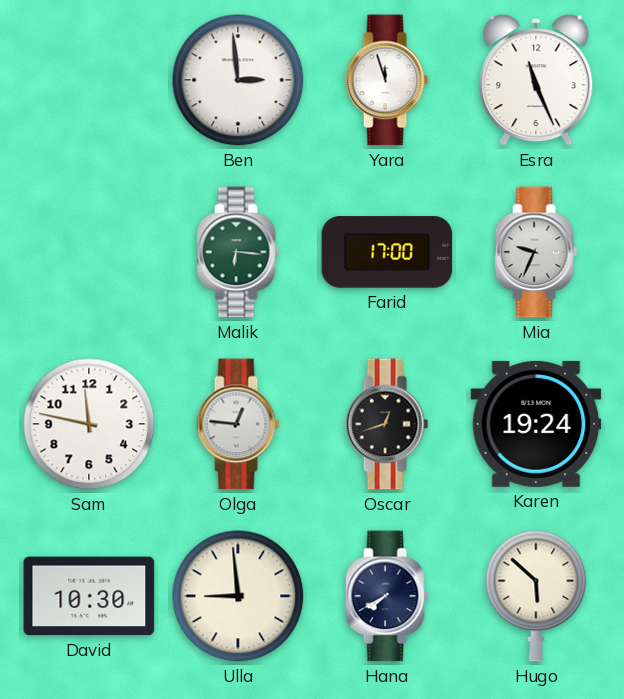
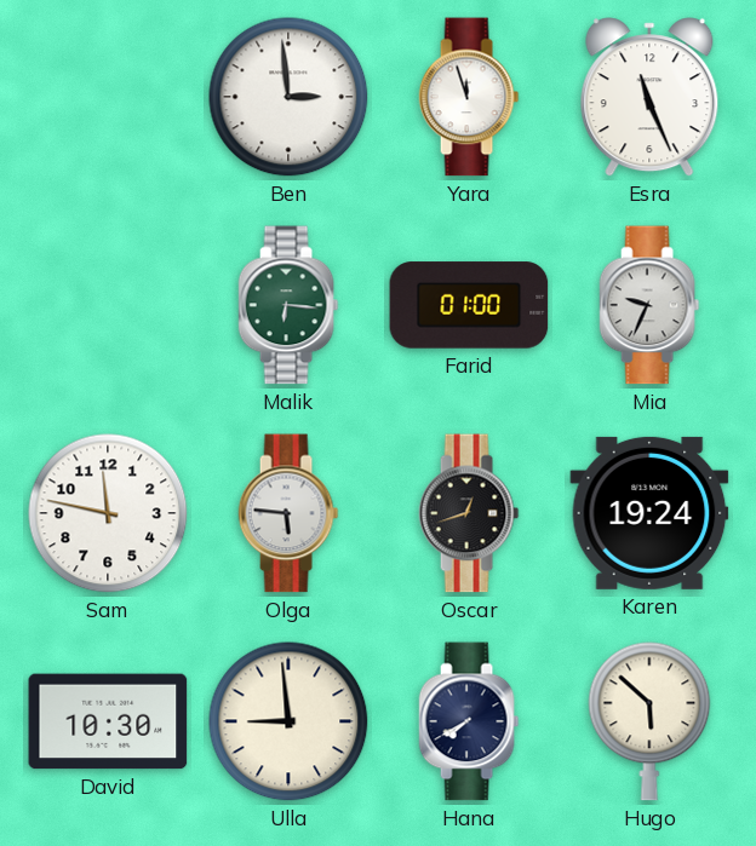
Farid: 17:00 -> 01:00 (469, 305)
Olga: 12:46 -> 5:46 (288, 513)
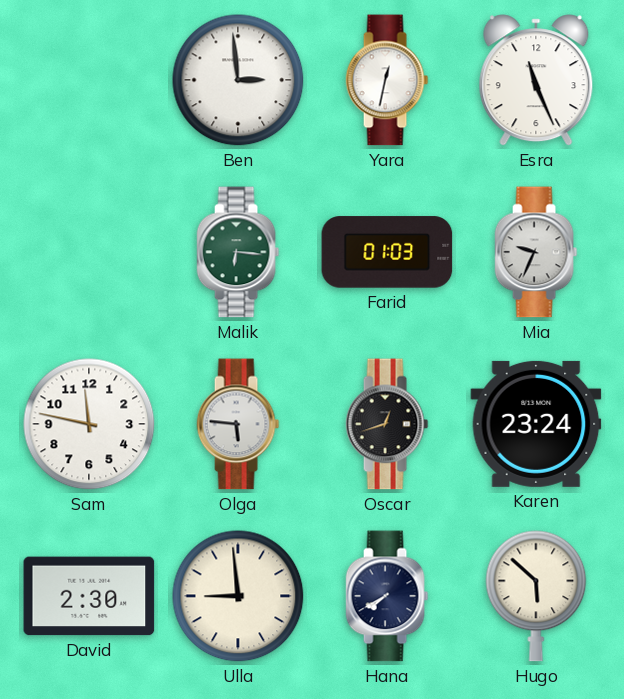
Yara: 11:57 -> 12:32 (387, 80)
Farid: 01:00 -> 01:03 (387, 252)
Karen: 19:24 -> 23:24 (536, 424)
David: 10:30 -> 2:30 (89, 596)
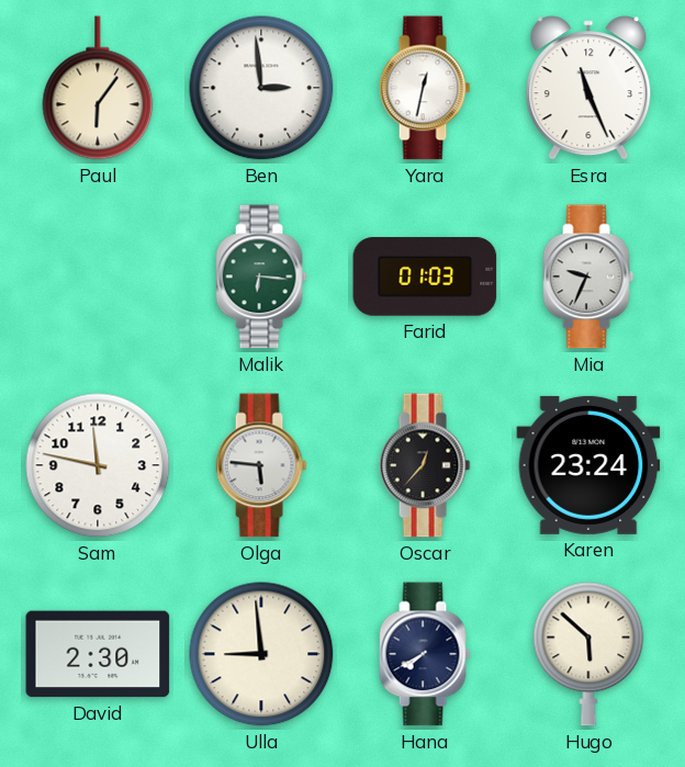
Paul: none -> 6:06 (98, 88)
Oscar: 12:42 -> 12:37 (425, 465)
